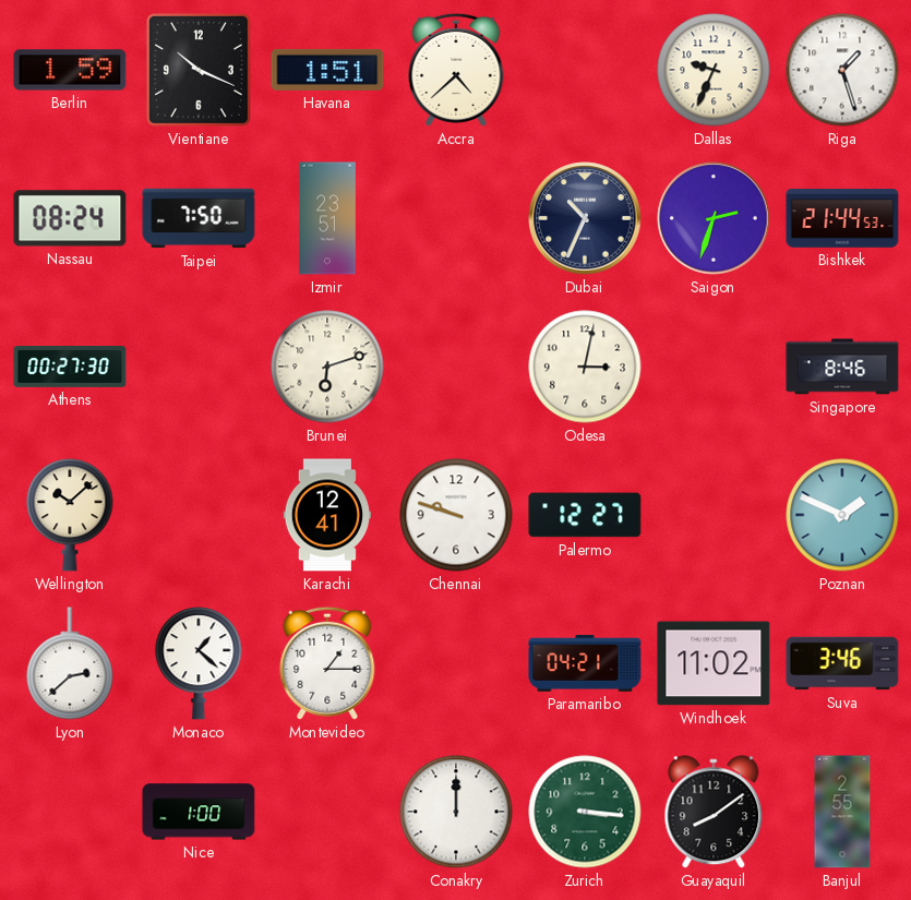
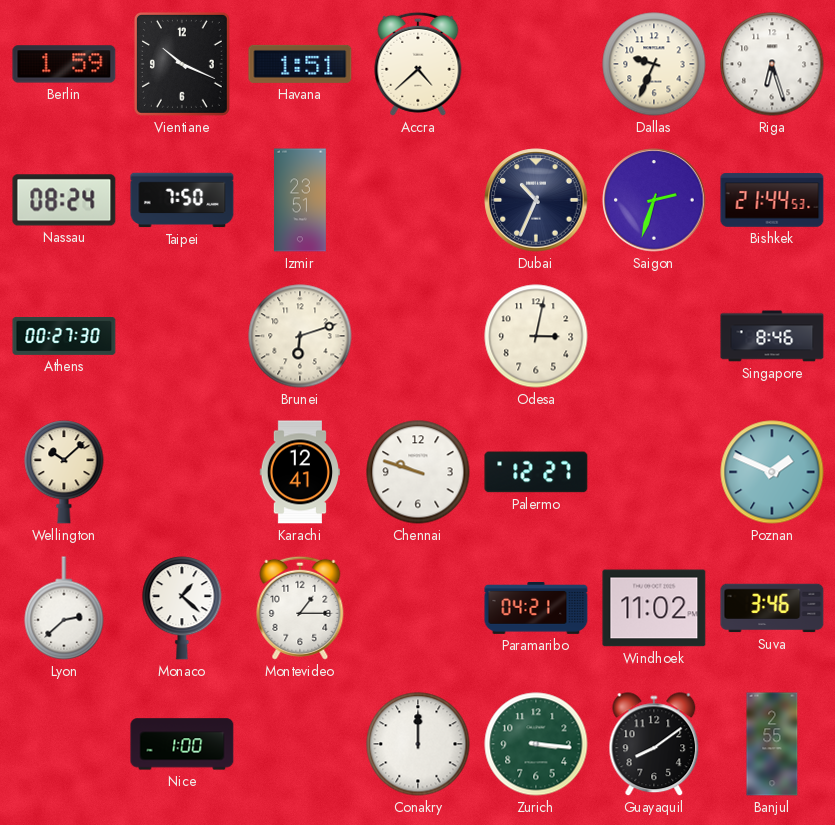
Riga: 1:27 -> 6:27 (772, 64)
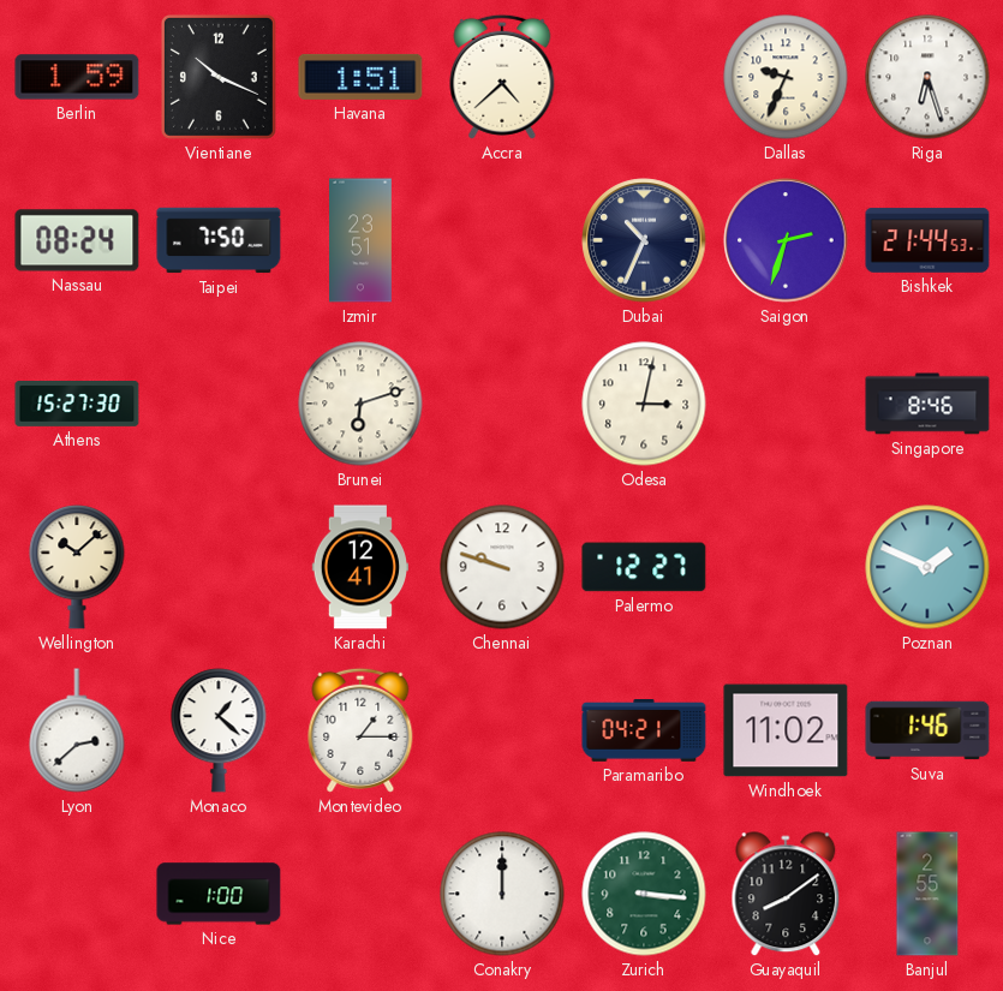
Athens: 00:27 -> 15:27 (77, 405)
Suva: 3:46 -> 1:46 (927, 730)
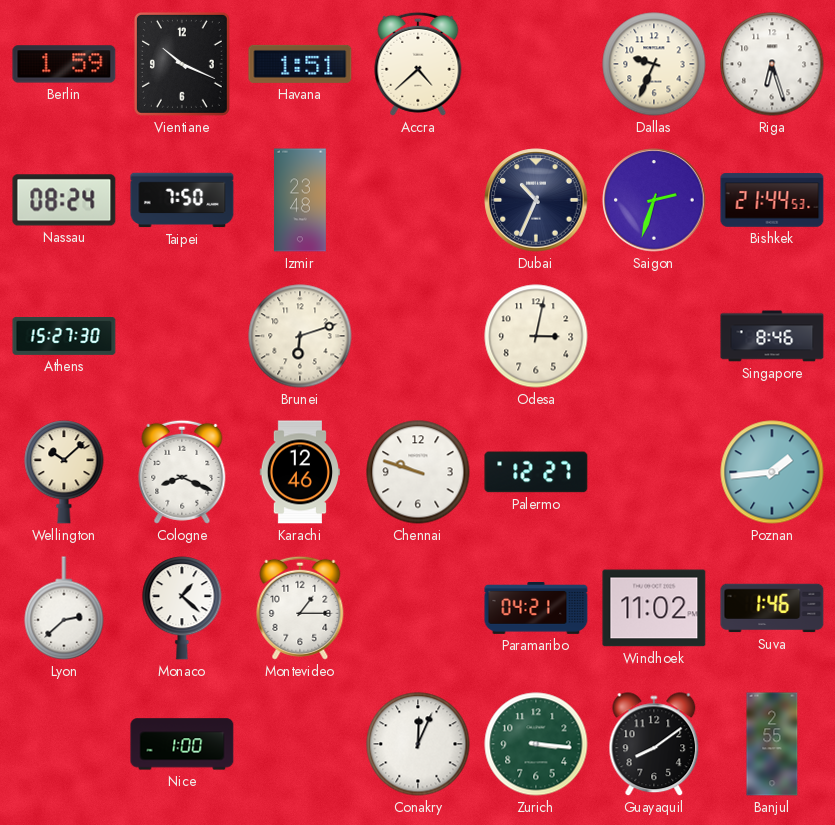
Izmir: 23:51 -> 23:48 (301, 200)
Cologne: none -> 8:19 (182, 472)
Karachi: 12:41 -> 12:46 (300, 472)
Poznan: 1:49 -> 1:44 (772, 472)
Conakry: 12:00 -> 12:04 (418, 744)
